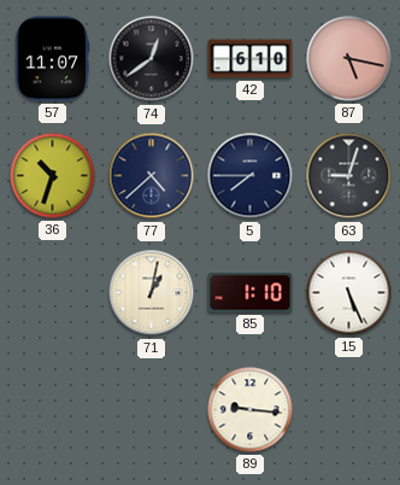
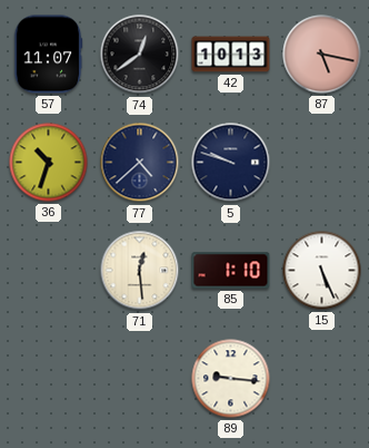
42: 6:10 -> 10:13 (231, 55)
5: 7:45 -> 9:48 (231, 163)
63: 9:03 -> none (349, 176)
71: 1:02 -> 12:29 (140, 271)
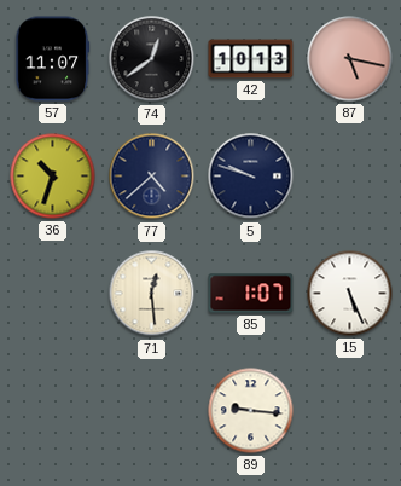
85: 1:10 -> 1:07 (251, 294)
